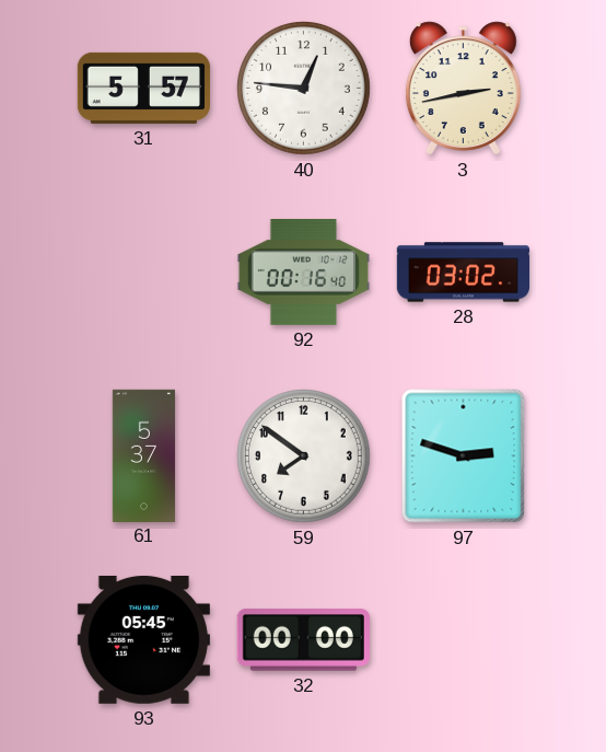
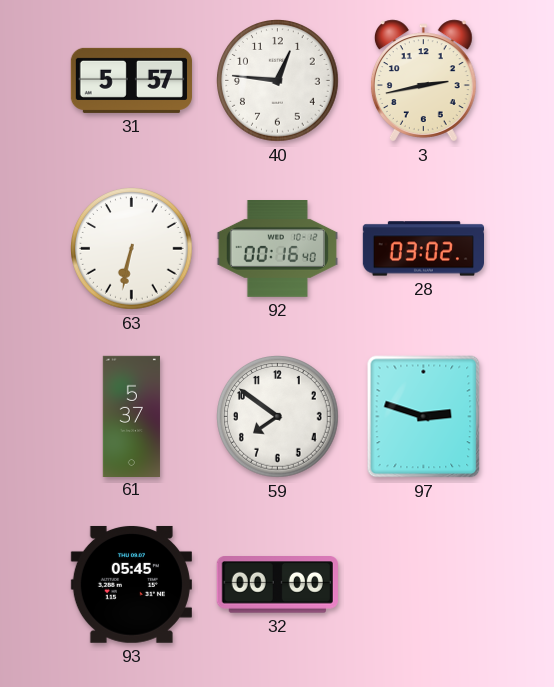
63: none -> 6:32 (132, 249)
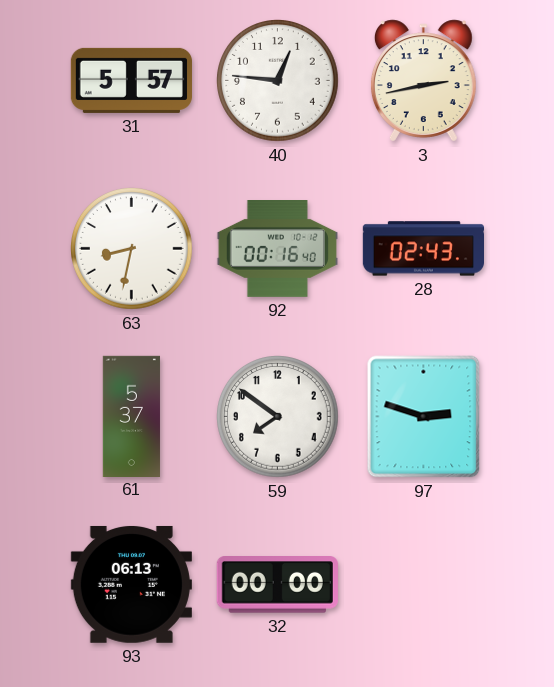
63: 6:32 -> 8:32 (132, 249)
28: 03:02 -> 02:43 (423, 249)
93: 05:45 -> 06:13 (131, 584)
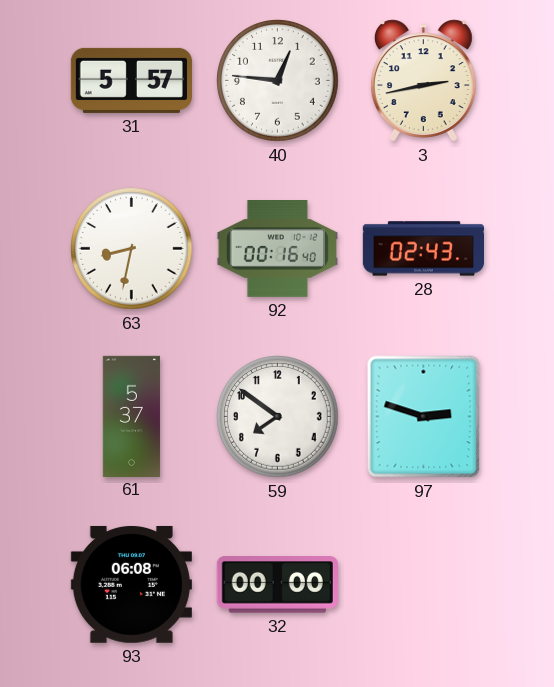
93: 06:13 -> 06:08 (131, 584)
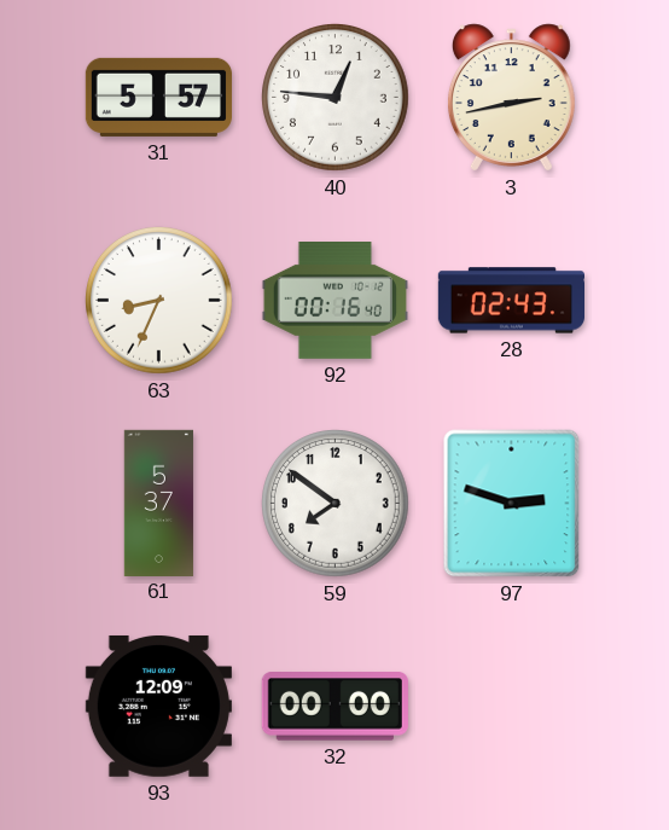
63: 8:32 -> 8:34 (159, 301)
93: 06:08 -> 12:09 (158, 706)
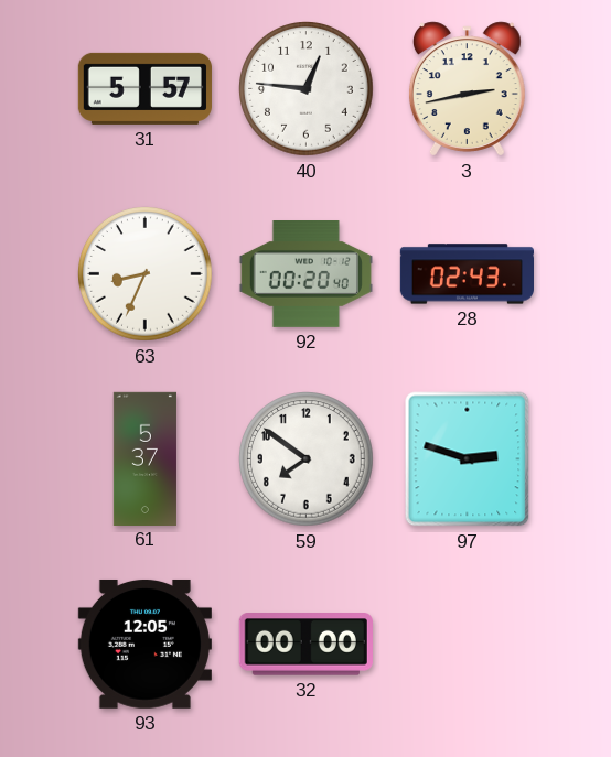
92: 00:16 -> 00:20 (305, 274)
93: 12:09 -> 12:05 (144, 644)
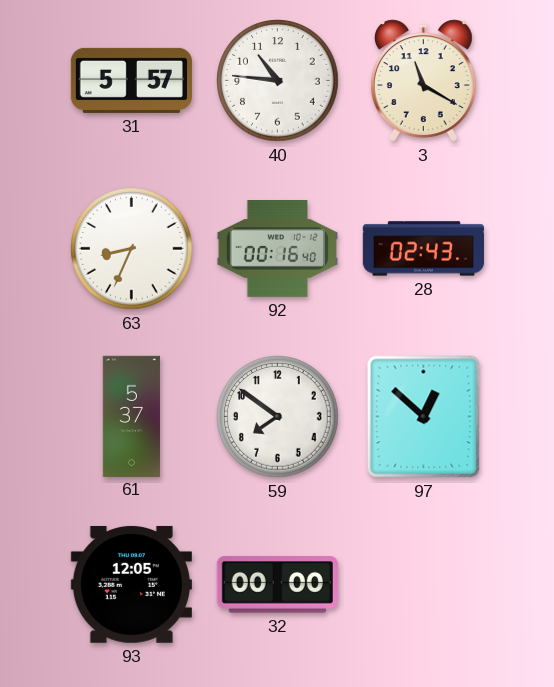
40: 12:46 -> 10:46 (278, 81)
3: 2:43 -> 11:20 (423, 81)
92: 00:20 -> 00:16 (277, 249)
97: 2:48 -> 12:52 (424, 417)
